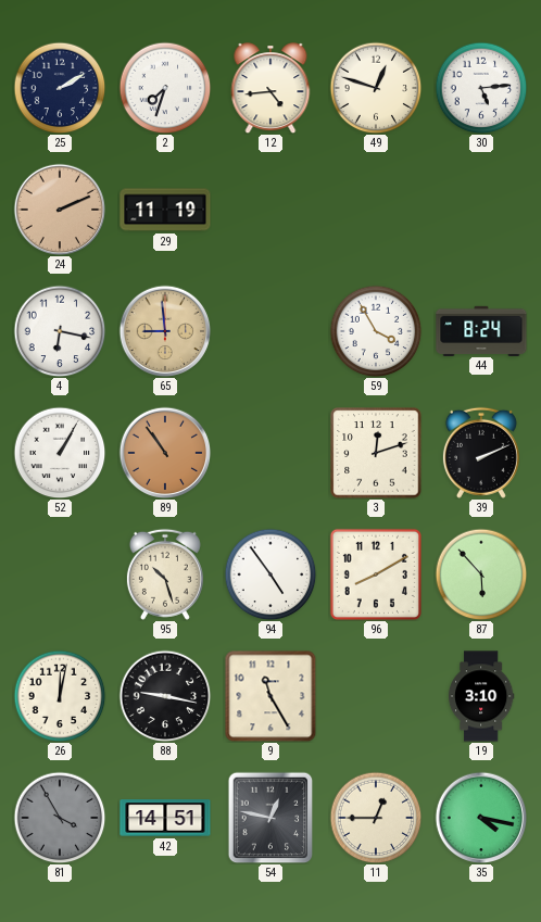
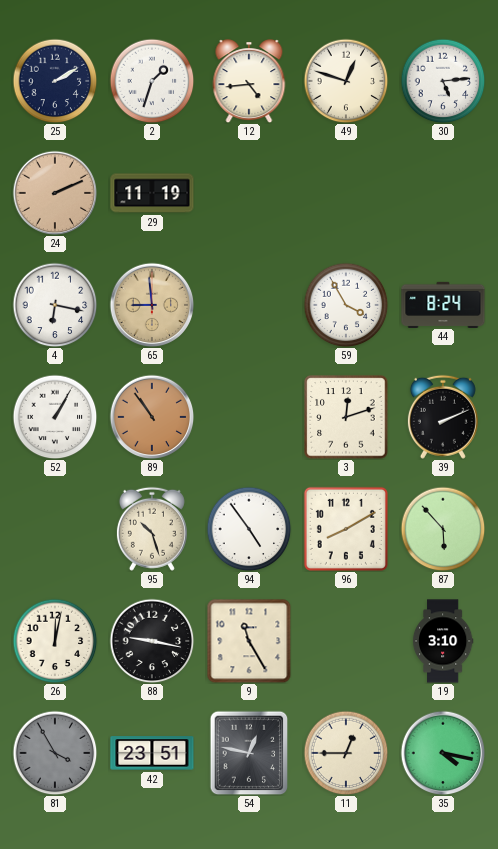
2: 7:33 -> 1:33 (152, 81)
42: 14:51 -> 23:51 (152, 753)
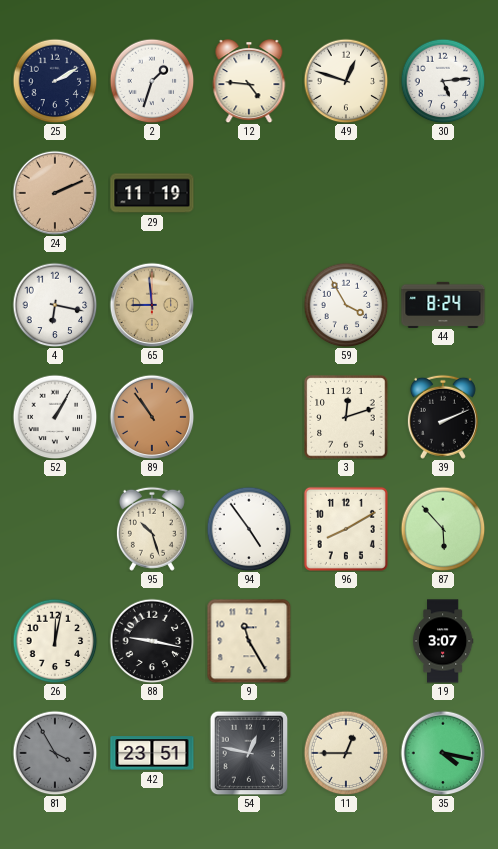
12: 4:44 -> 4:46 (249, 81)
19: 3:10 -> 3:07 (443, 641)
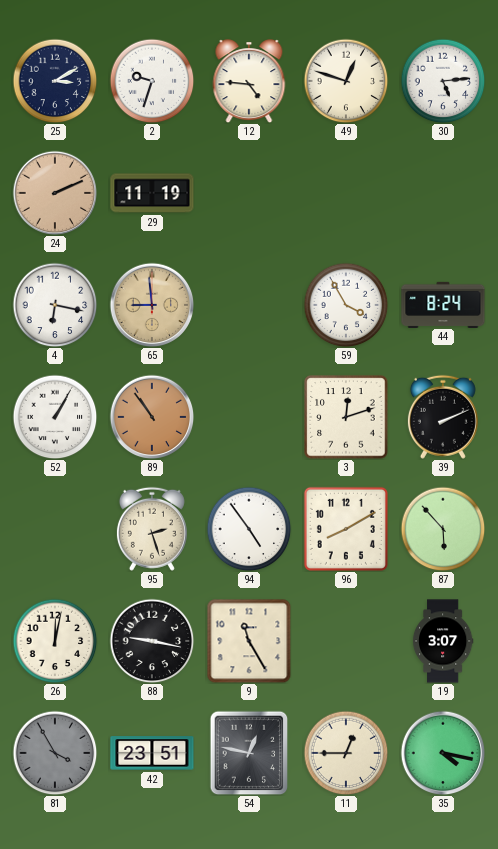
25: 2:10 -> 3:10 (55, 81)
2: 1:33 -> 9:33 (152, 81)
95: 10:27 -> 2:27 (152, 529)
